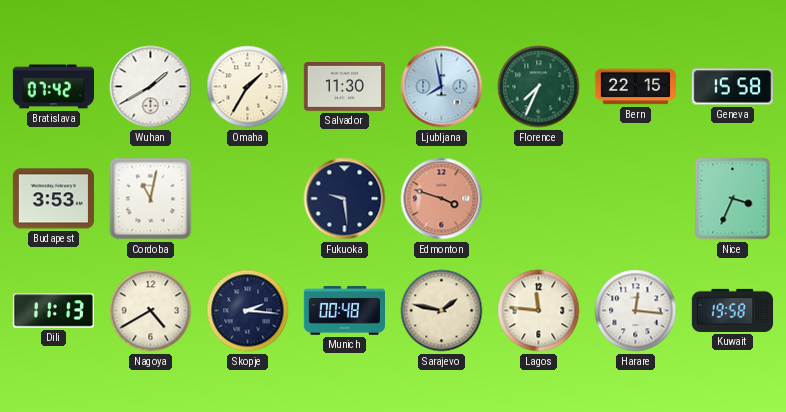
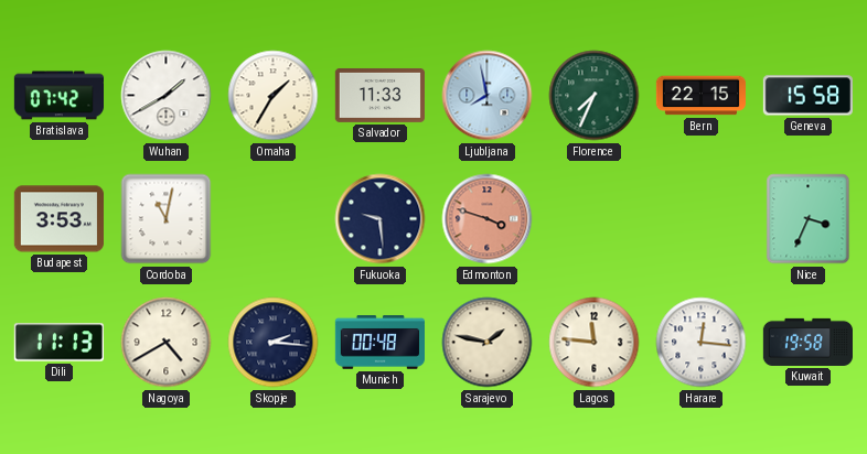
Salvador: 11:30 -> 11:33 (379, 95)
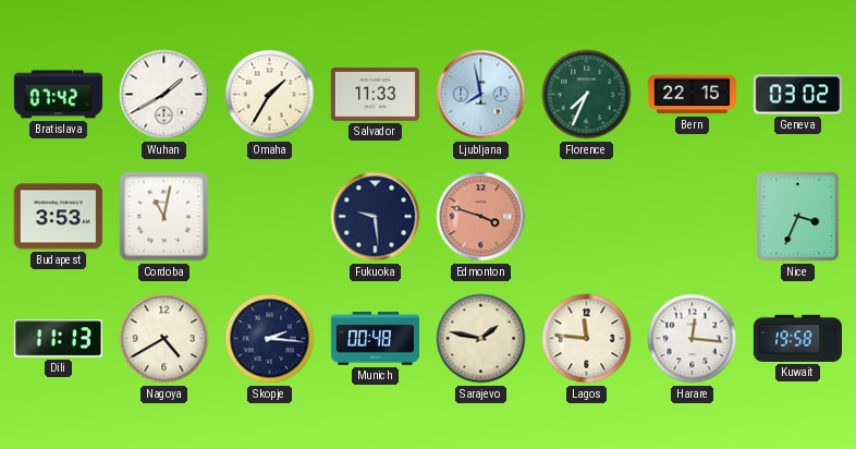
Geneva: 15:58 -> 03:02 (797, 95)
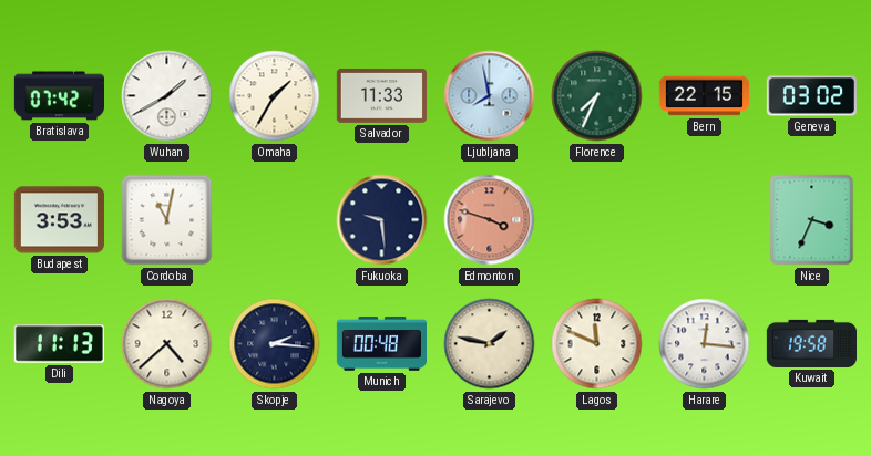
Nagoya: 4:40 -> 4:38 (167, 344)
Lagos: 11:46 -> 11:49 (597, 344)
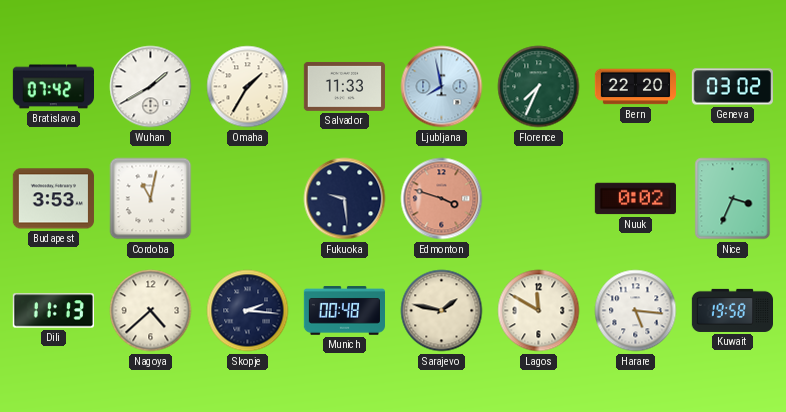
Bern: 22:15 -> 22:20 (635, 87)
Nuuk: none -> 0:02 (635, 199)
Lagos: 11:49 -> 11:50 (539, 311)
Harare: 12:16 -> 5:16 (636, 311)
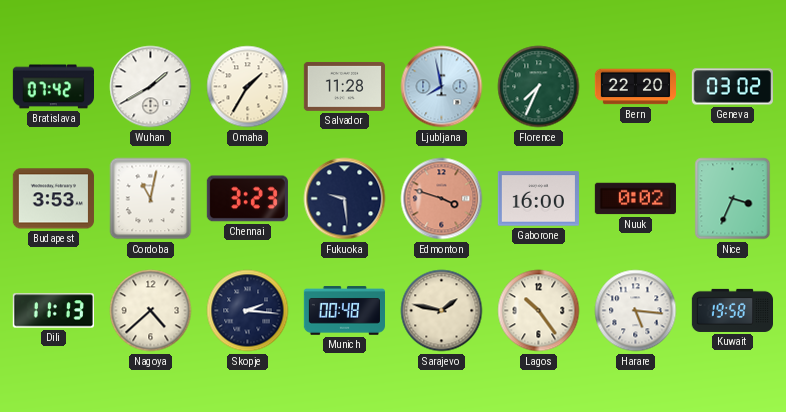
Salvador: 11:33 -> 11:28 (344, 86)
Chennai: none -> 3:23 (247, 199)
Gaborone: none -> 16:00 (538, 199)
Lagos: 11:50 -> 10:24 (539, 311)
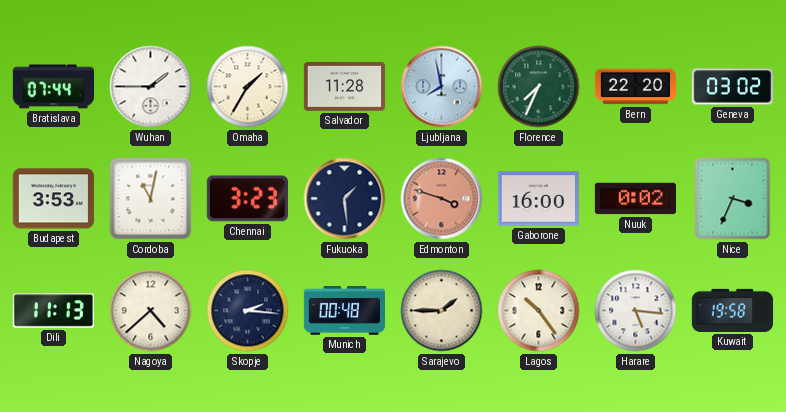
Bratislava: 07:42 -> 07:44 (53, 87)
Wuhan: 1:40 -> 1:45 (151, 87)
Fukuoka: 9:29 -> 1:29 (345, 199)
Sarajevo: 1:47 -> 1:45 (442, 311)
